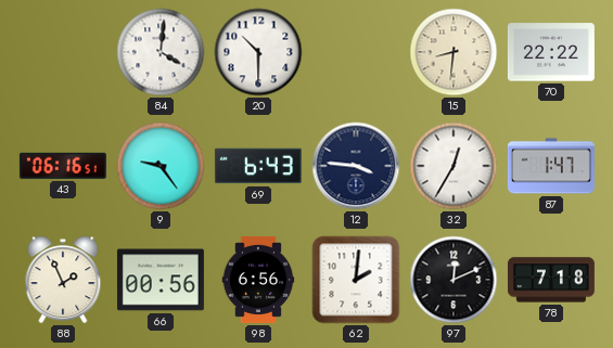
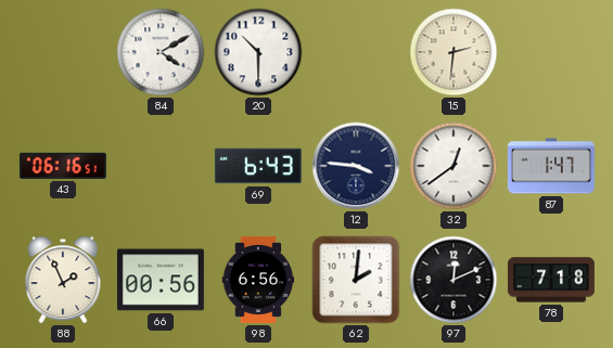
84: 4:01 -> 4:10 (161, 52)
15: 8:31 -> 2:31 (454, 52)
70: 22:22 -> none (551, 52)
9: 9:24 -> none (161, 166)
32: 12:35 -> 12:39 (454, 166)
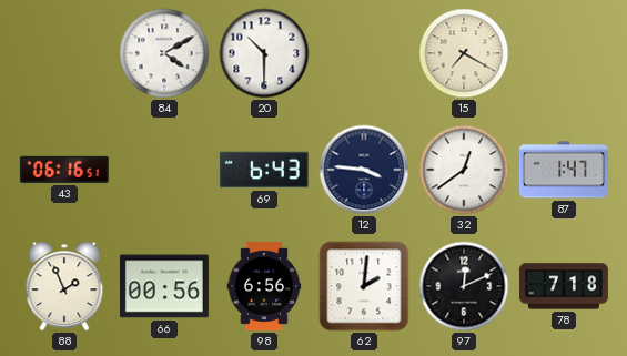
15: 2:31 -> 7:20 (464, 53)
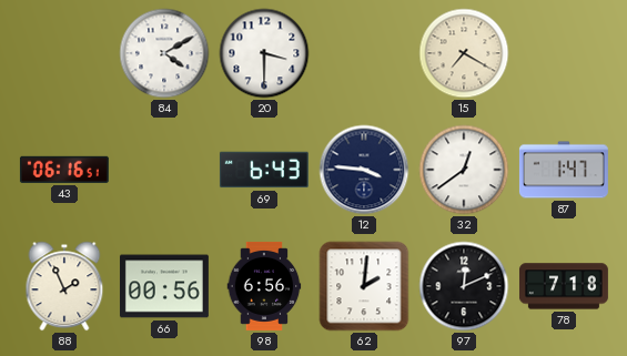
20: 10:30 -> 3:30 (264, 53)
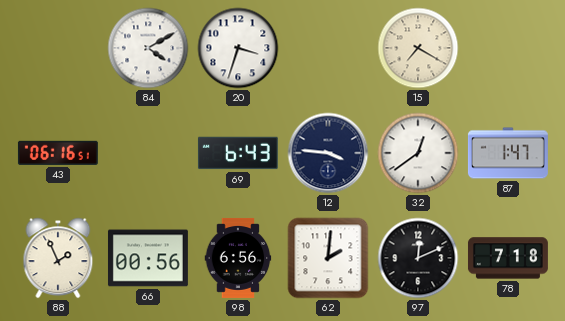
20: 3:30 -> 3:33 (238, 48)
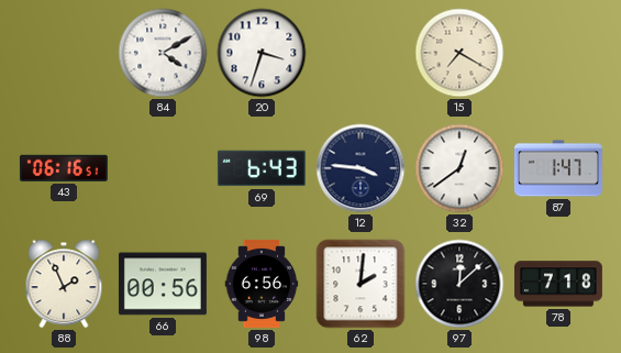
97: 12:11 -> 12:08 (459, 284)
